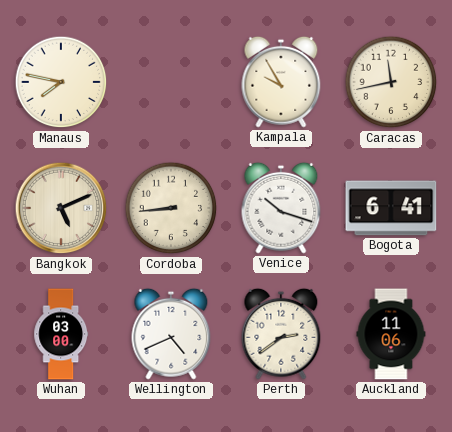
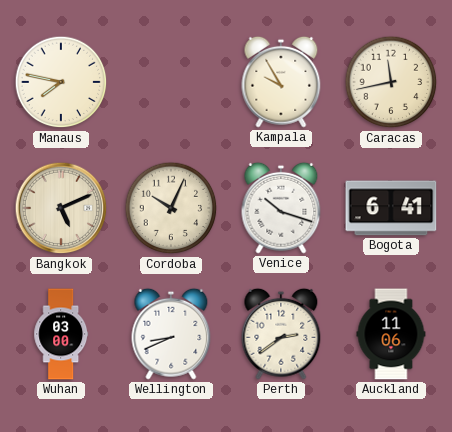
Cordoba: 8:44 -> 10:04 (171, 208)
Wellington: 4:41 -> 8:41 (171, 334)
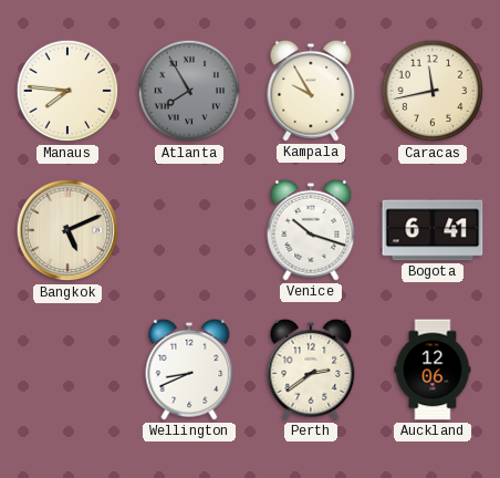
Manaus: 7:47 -> 7:46 (67, 91)
Atlanta: none -> 7:55 (189, 91)
Cordoba: 10:04 -> none (171, 208)
Wuhan: 03:00 -> none (61, 334)
Auckland: 11:06 -> 12:06 (433, 370)
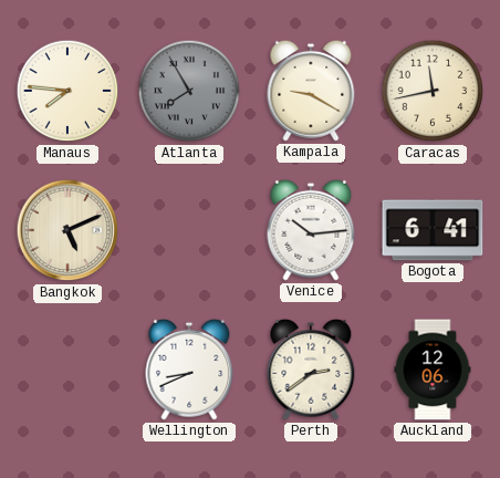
Kampala: 9:55 -> 9:20 (311, 91)
Venice: 10:18 -> 10:14 (311, 230)
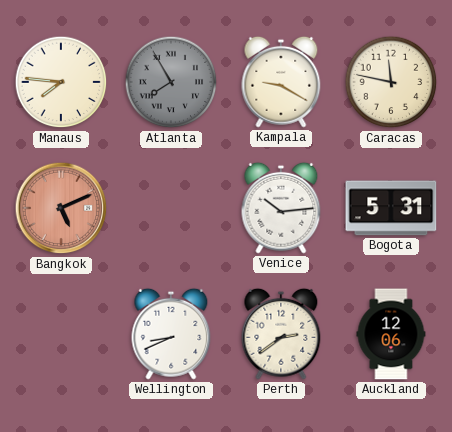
Caracas: 11:43 -> 11:47 (391, 82)
Bangkok dial: cream -> salmon (61, 208)
Bogota: 6:41 -> 5:31 (391, 208)
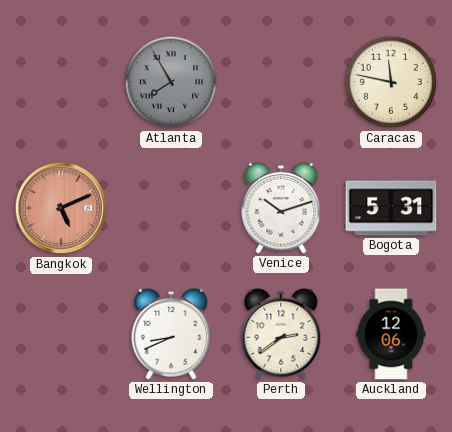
Manaus: 7:46 -> none (61, 82)
Kampala: 9:20 -> none (281, 82)
Venice: 10:14 -> 10:12 (281, 208)
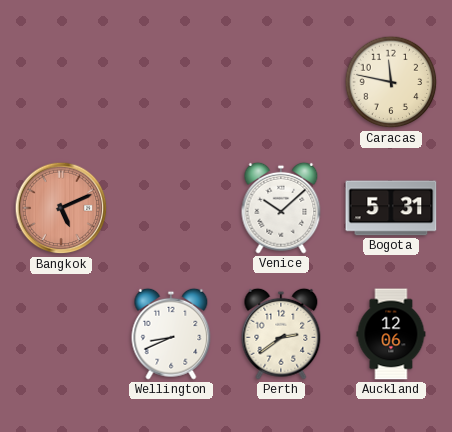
Atlanta: 7:55 -> none (171, 82)
Venice: 10:12 -> 10:08 (281, 208)
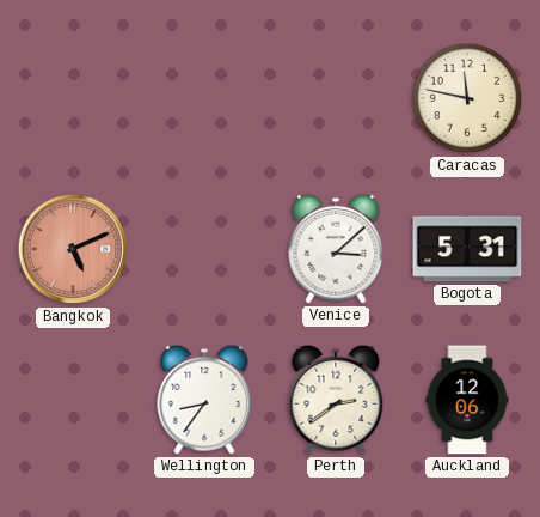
Venice: 10:08 -> 3:08 (336, 249)
Wellington: 8:41 -> 8:36 (204, 400)
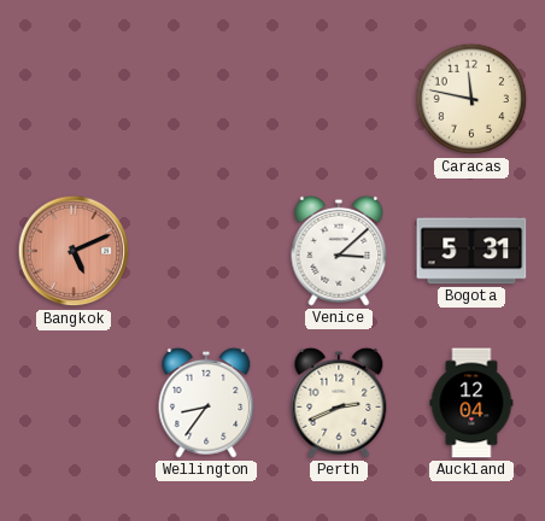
Perth: 2:39 -> 2:41 (339, 403)
Auckland: 12:06 -> 12:04 (471, 403)
